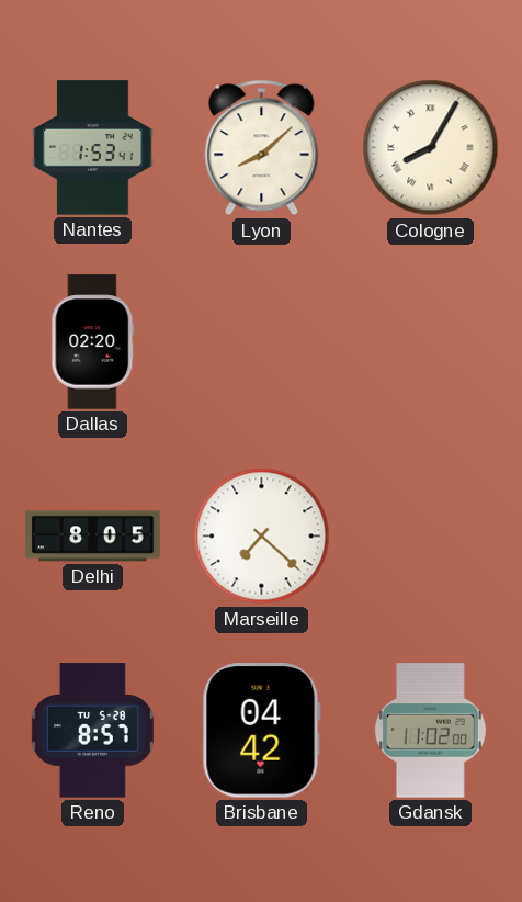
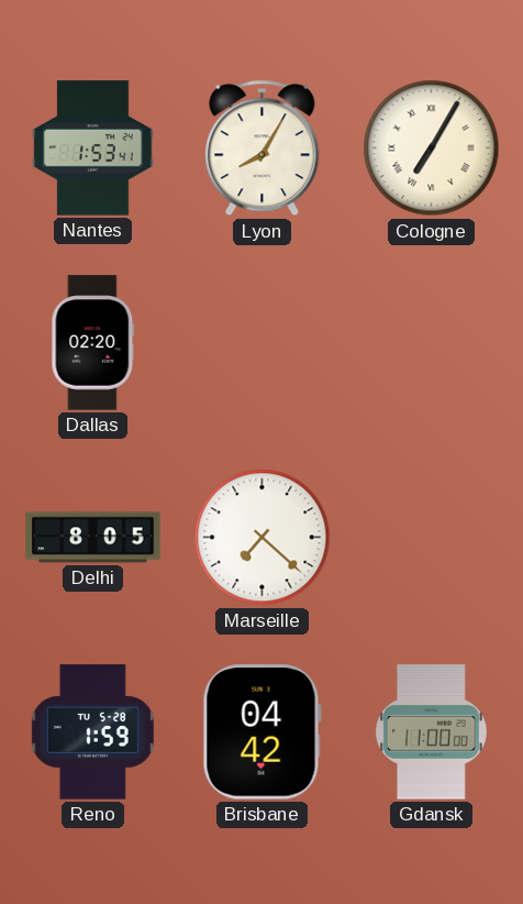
Lyon: 8:08 -> 8:05 (263, 148)
Cologne: 8:05 -> 7:05 (432, 148)
Reno: 8:57 -> 1:59 (92, 732)
Gdansk: 11:02 -> 11:00 (431, 732)
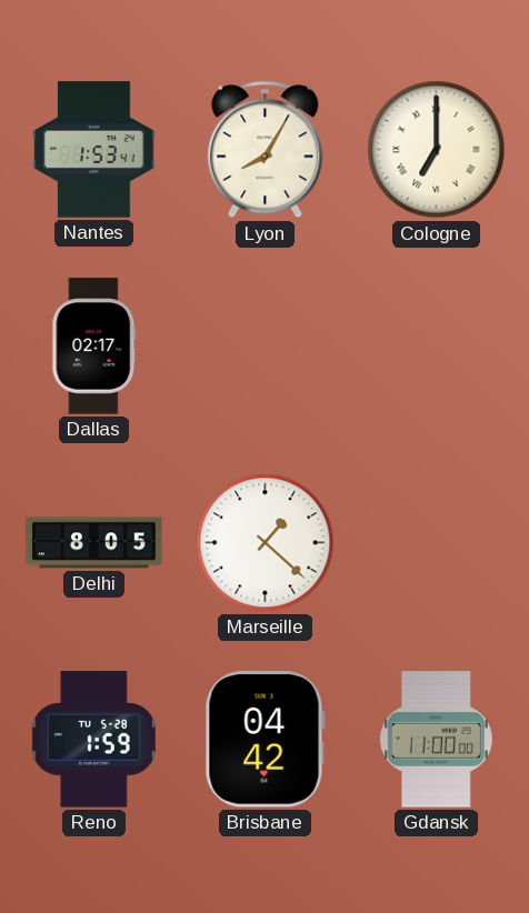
Cologne: 7:05 -> 7:00 (437, 150)
Dallas: 02:20 -> 02:17 (94, 347)
Marseille: 7:22 -> 1:22 (266, 543)
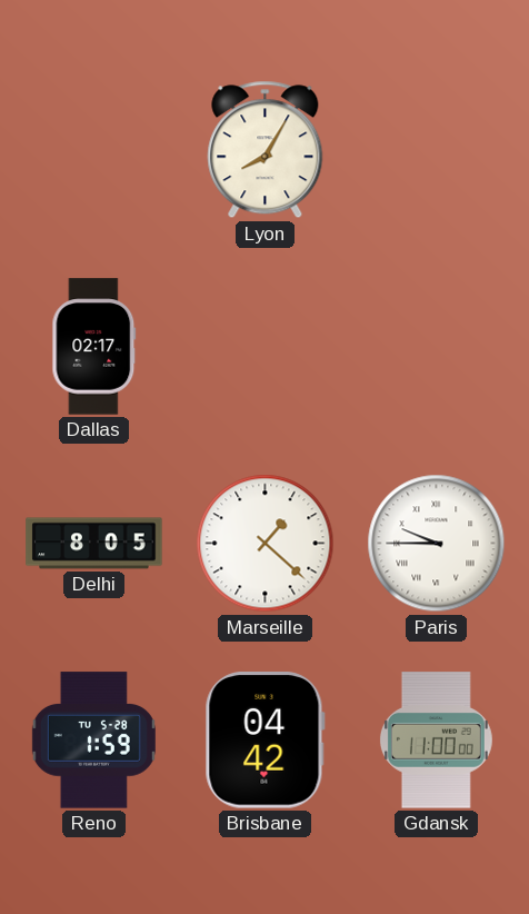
Nantes: 1:53 -> none (94, 150)
Cologne: 7:00 -> none (437, 150)
Paris: none -> 9:45 (437, 544)
